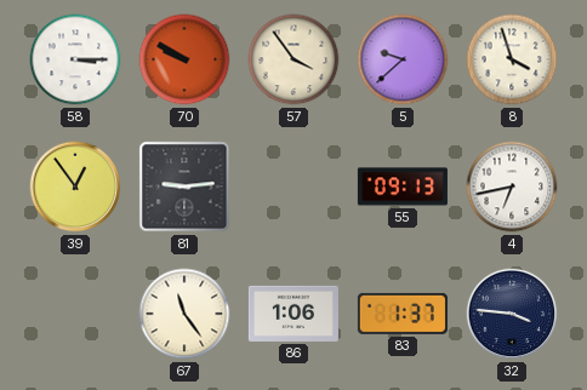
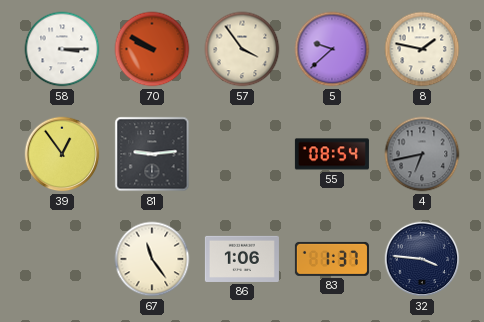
8: 3:57 -> 1:47 (422, 49)
55: 09:13 -> 08:54 (332, 154)
4 dial: white -> grey (422, 154)
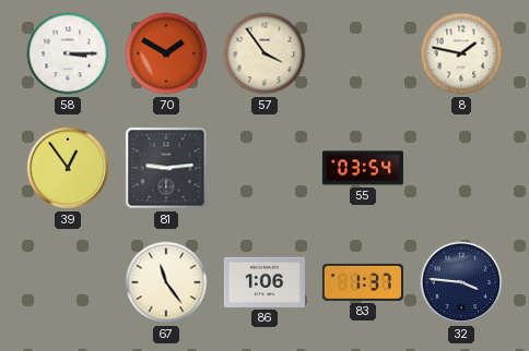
70: 9:50 -> 1:50 (166, 53)
5: 9:38 -> none (332, 49)
55: 08:54 -> 03:54 (363, 168)
4: 6:43 -> none (422, 154)
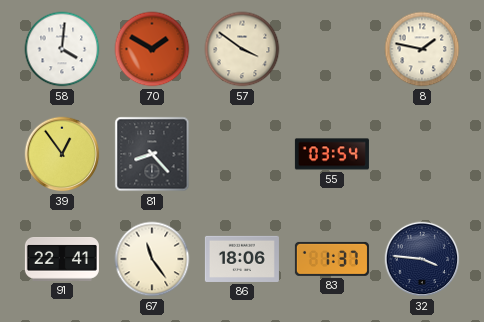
58: 3:15 -> 4:01 (62, 49)
57: 3:54 -> 3:51 (242, 49)
81: 9:14 -> 8:23 (152, 154)
91: none -> 22:41 (62, 260)
86: 1:06 -> 18:06 (242, 259)
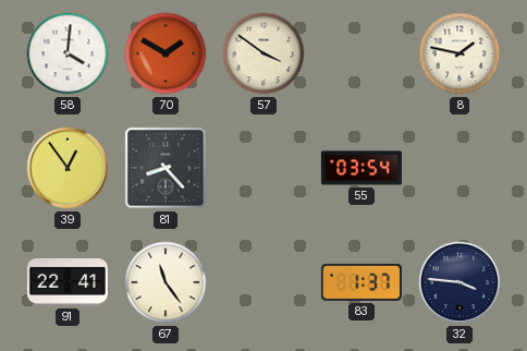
86: 18:06 -> none (242, 259)
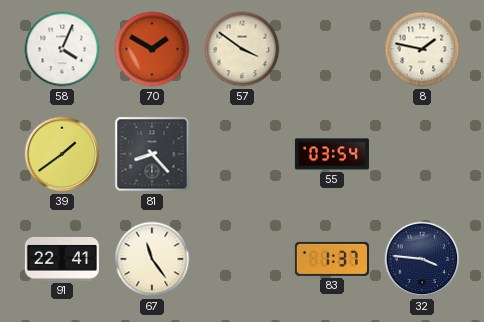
58: 4:01 -> 4:04 (62, 49)
39: 12:54 -> 1:39 (62, 154)
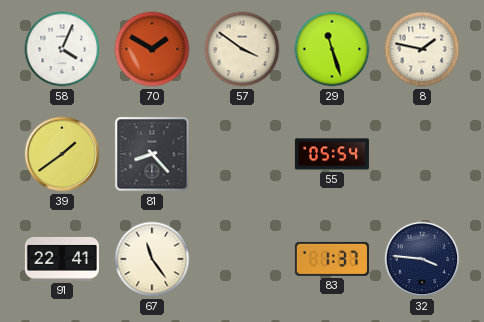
29: none -> 11:27 (332, 49)
55: 03:54 -> 05:54 (332, 154)
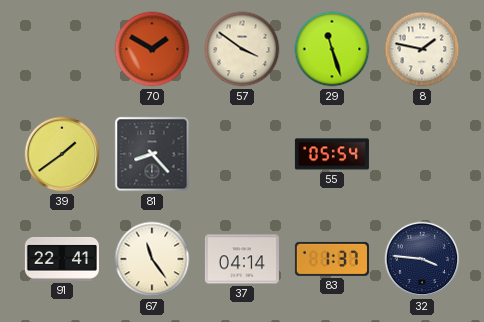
58: 4:04 -> none (62, 49)
37: none -> 04:14 (242, 259)
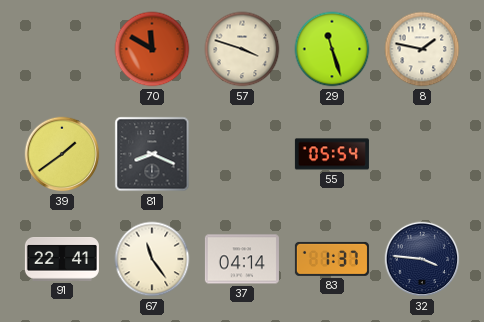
70: 1:50 -> 11:50 (152, 49)
57: 3:51 -> 3:48 (242, 49)
81: 8:23 -> 8:19 (152, 154)
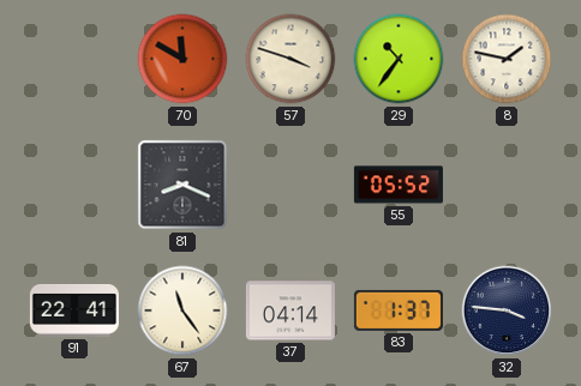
29: 11:27 -> 10:36 (399, 59)
39: 1:39 -> none (62, 154)
55: 05:54 -> 05:52 (399, 185)
